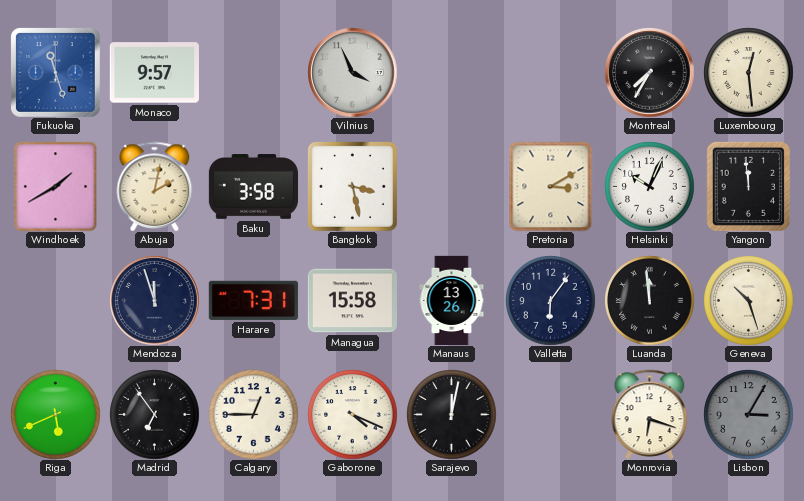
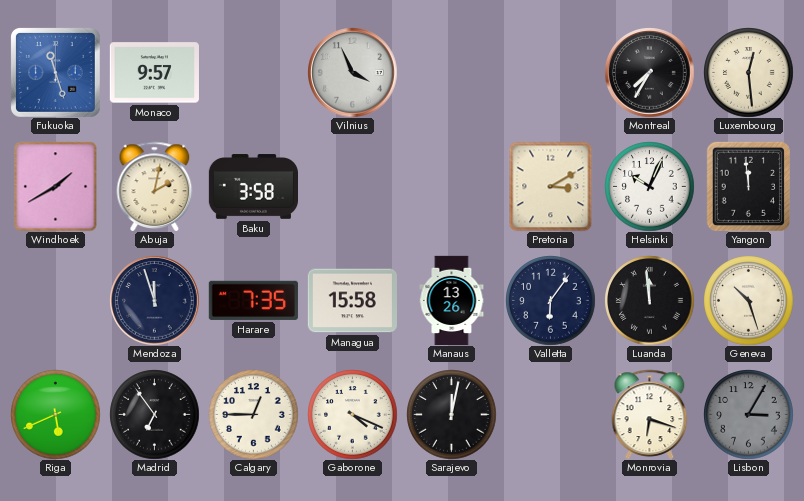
Bangkok: 3:28 -> none (352, 186)
Harare: 7:31 -> 7:35 (253, 300)
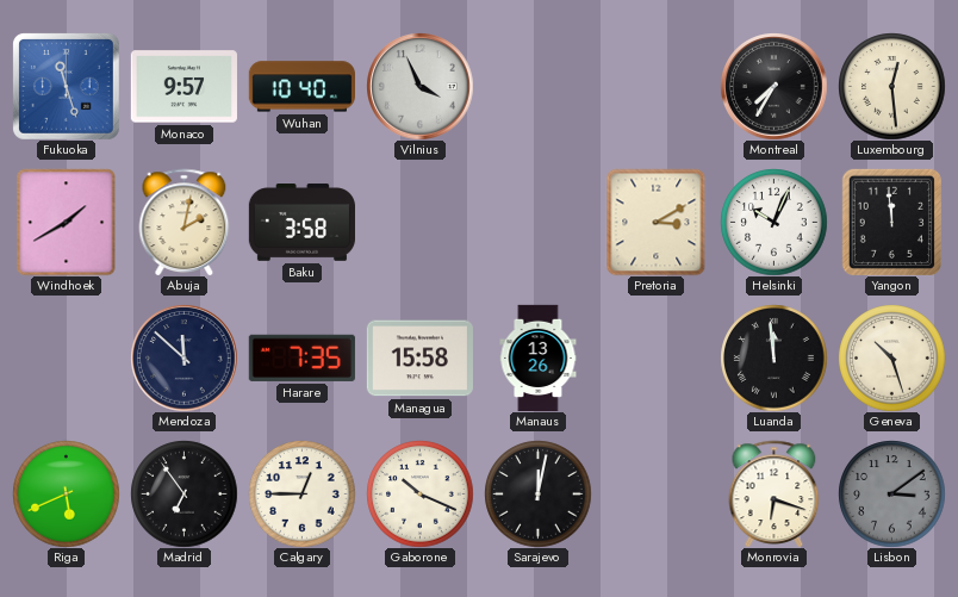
Wuhan: none -> 10:40 (301, 87)
Mendoza: 11:57 -> 11:52 (183, 357)
Valletta: 6:06 -> none (550, 300)
Gaborone: 4:19 -> 10:19 (419, 493)
Lisbon: 3:05 -> 3:09 (891, 493)
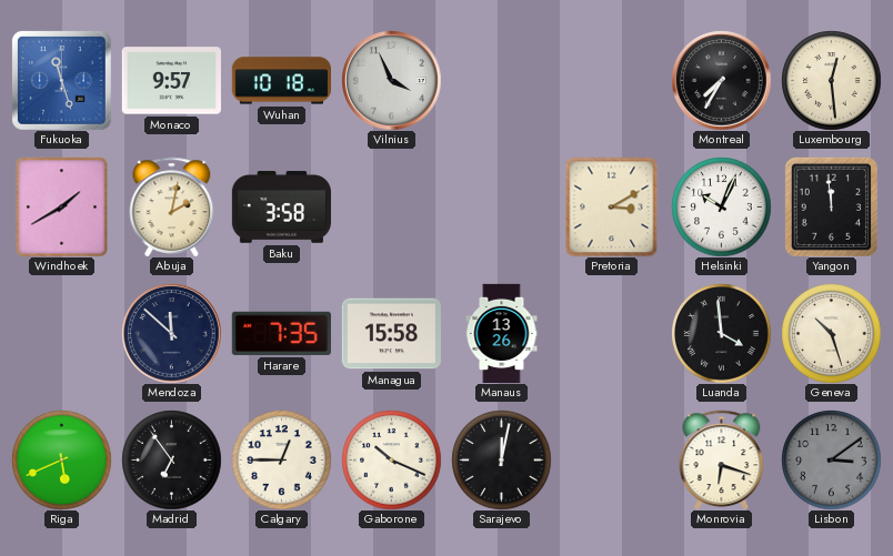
Wuhan: 10:40 -> 10:18 (281, 81)
Luanda: 11:59 -> 3:59 (721, 333)
